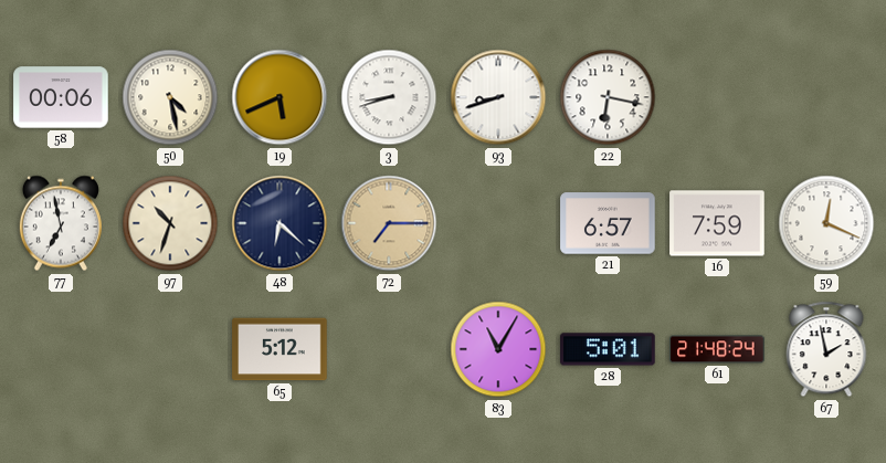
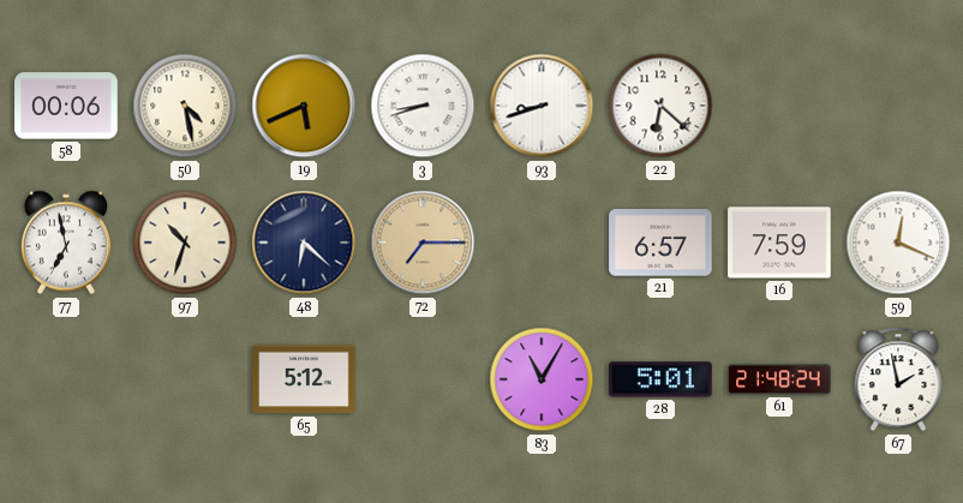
22: 6:17 -> 6:22 (660, 106)
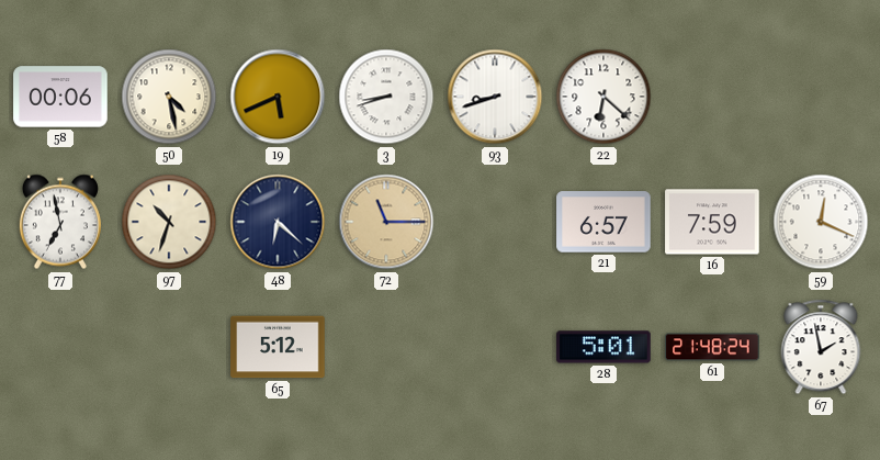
72: 7:15 -> 11:15 (386, 222)
83: 11:05 -> none (542, 379)
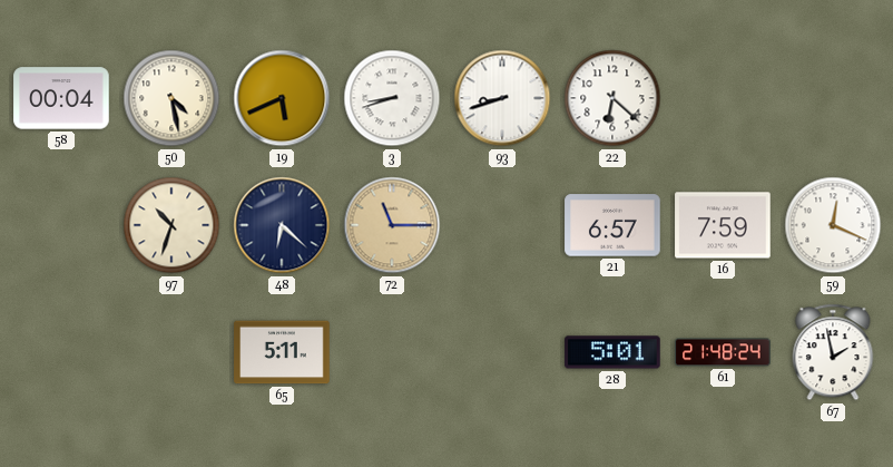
58: 00:06 -> 00:04 (61, 98)
77: 6:58 -> none (60, 222)
65: 5:12 -> 5:11 (282, 352)
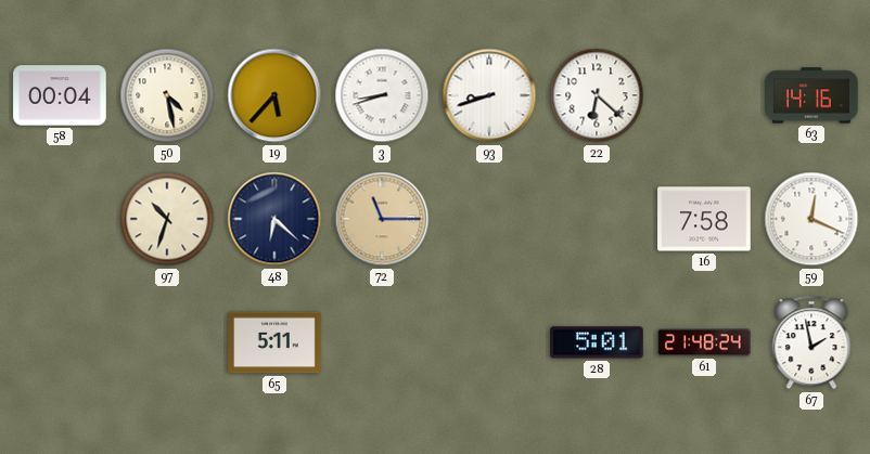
19: 5:41 -> 5:37 (274, 95)
63: none -> 14:16 (811, 95)
21: 6:57 -> none (612, 225)
16: 7:59 -> 7:58 (704, 219)
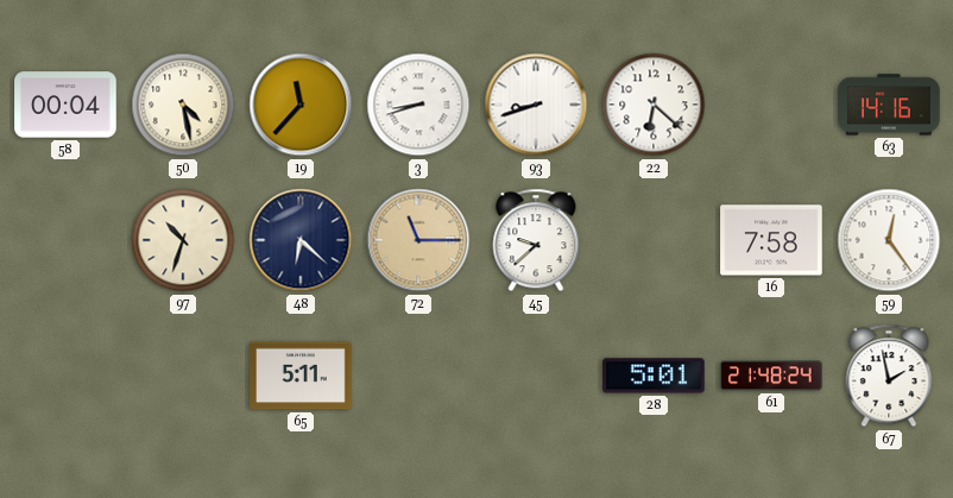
19: 5:37 -> 11:37 (301, 105)
45: none -> 9:38 (536, 240)
59: 12:19 -> 12:24 (889, 240)
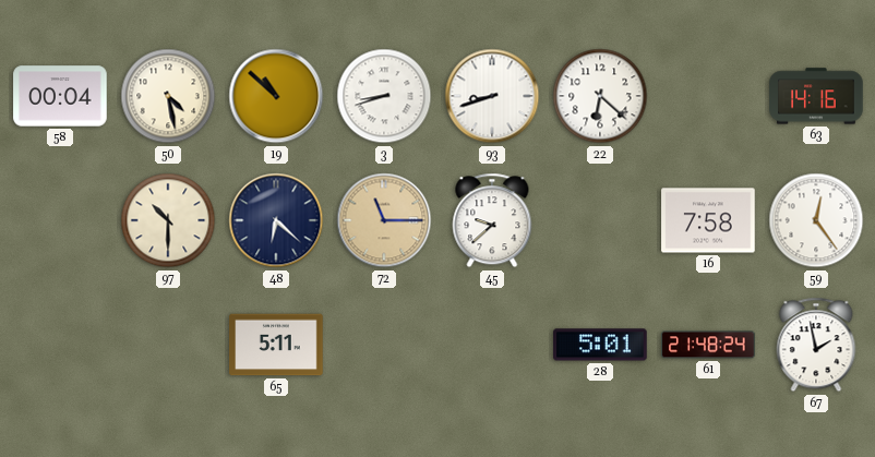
19: 11:37 -> 10:52 (276, 96)
97: 10:33 -> 10:30 (168, 220)
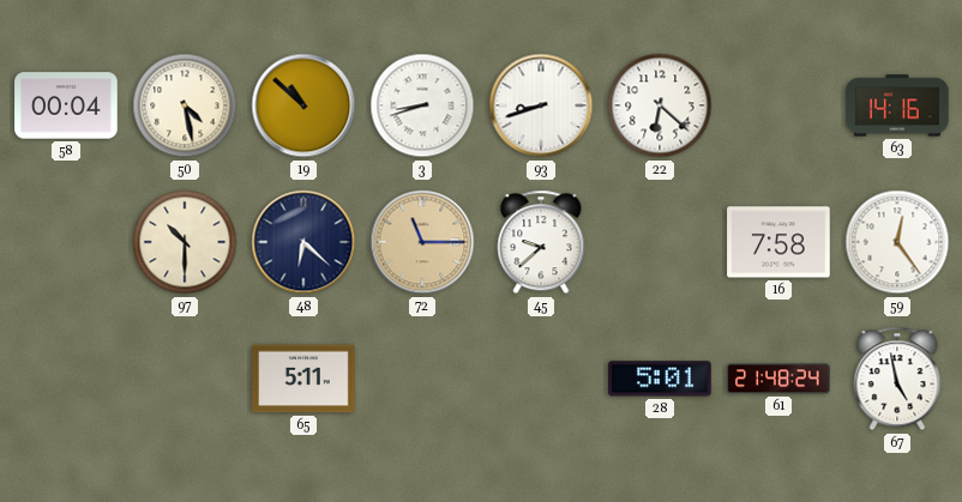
67: 1:58 -> 4:58 (897, 379)
